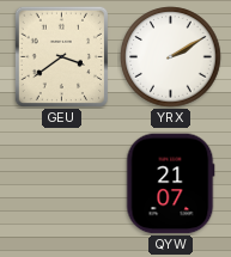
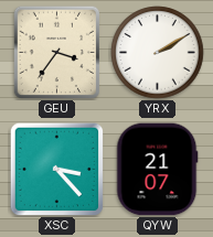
GEU: 3:39 -> 3:36 (56, 52)
XSC: none -> 3:23 (56, 169)
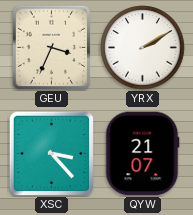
GEU: 3:36 -> 3:34 (51, 47)
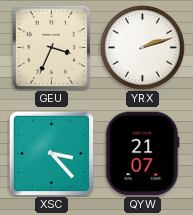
YRX: 2:10 -> 2:12 (143, 48)
